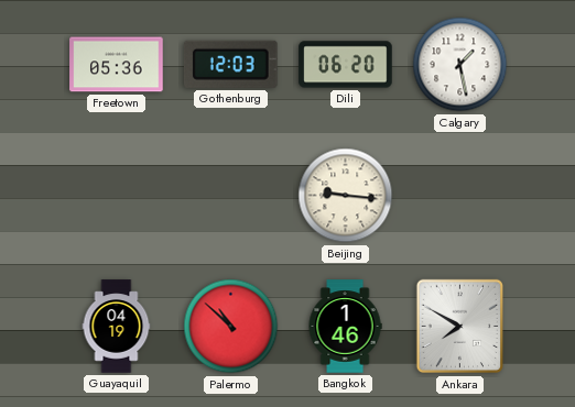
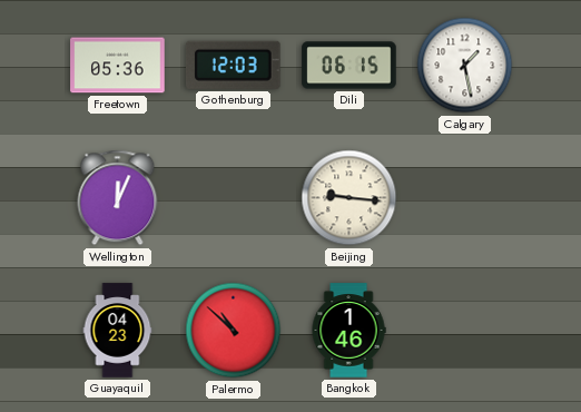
Dili: 06:20 -> 06:15 (349, 66)
Wellington: none -> 12:04 (118, 198)
Guayaquil: 04:19 -> 04:23 (118, 331)
Ankara: 7:50 -> none (459, 327)
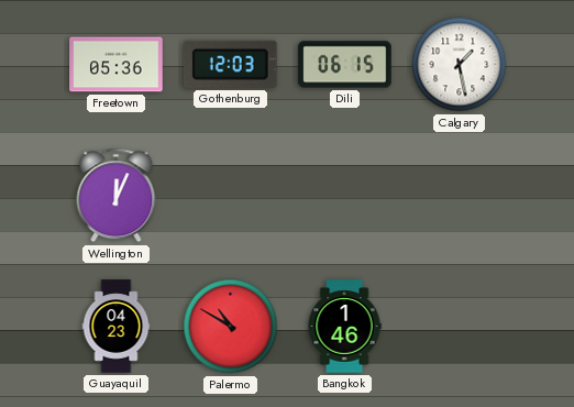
Beijing: 9:16 -> none (349, 198)
Palermo: 10:52 -> 10:50 (231, 327)
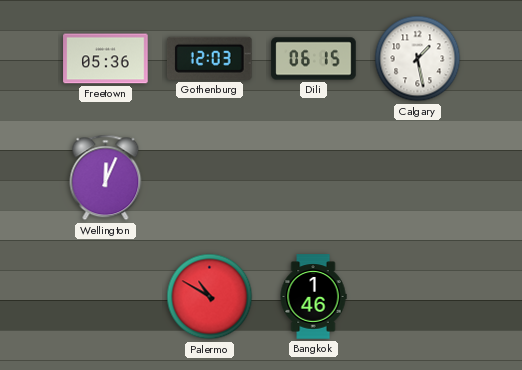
Guayaquil: 04:23 -> none (117, 327)
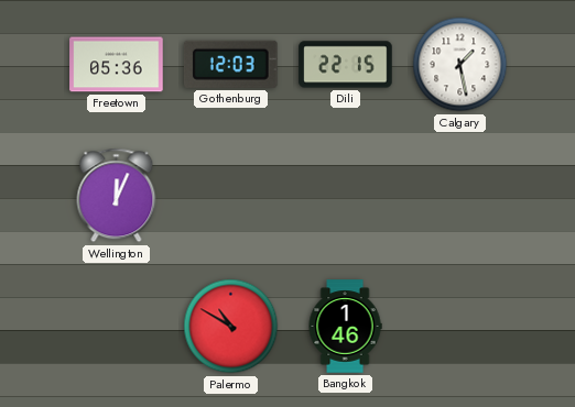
Dili: 06:15 -> 22:15 (346, 65)
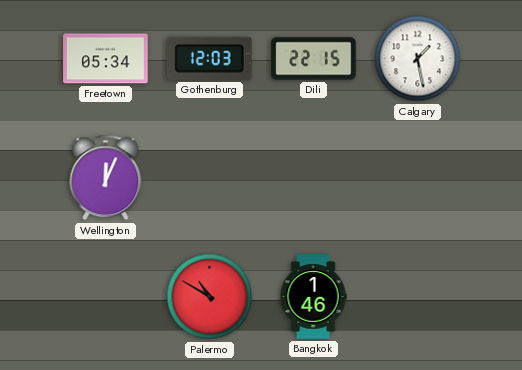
Freetown: 05:36 -> 05:34 (106, 59)
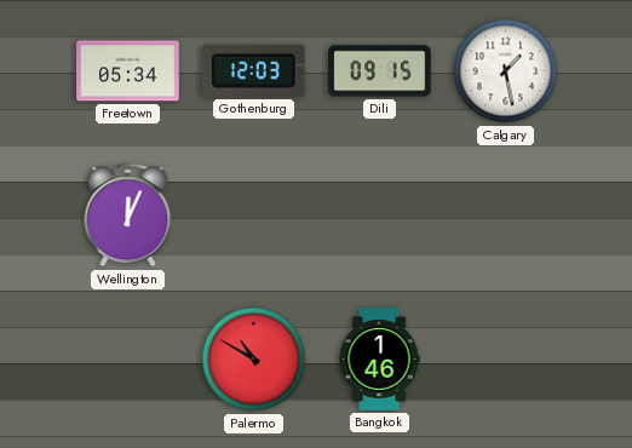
Dili: 22:15 -> 09:15 (380, 71)
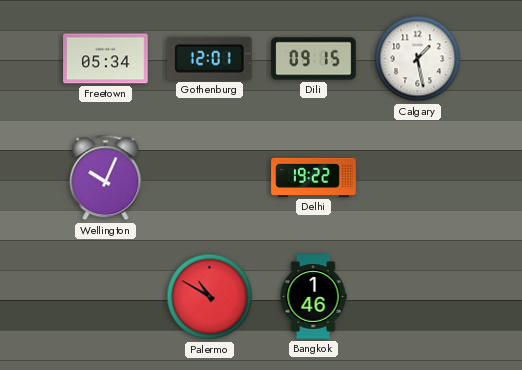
Gothenburg: 12:03 -> 12:01 (209, 58)
Wellington: 12:04 -> 10:04 (106, 178)
Delhi: none -> 19:22 (314, 177)
